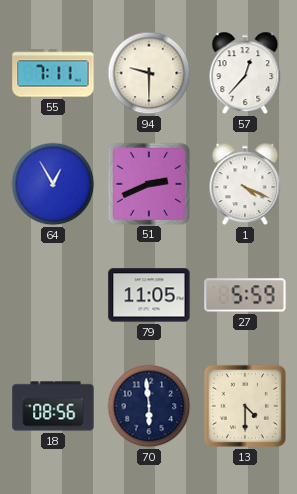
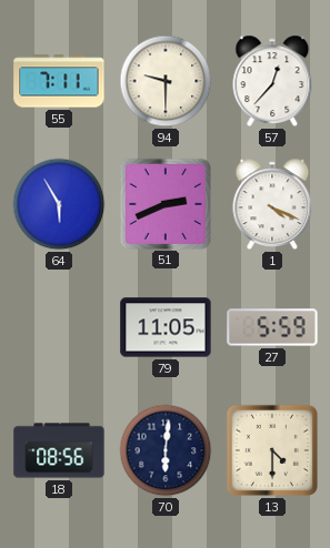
64: 12:55 -> 5:55 (59, 204)
70: 5:59 -> 6:01 (166, 450)
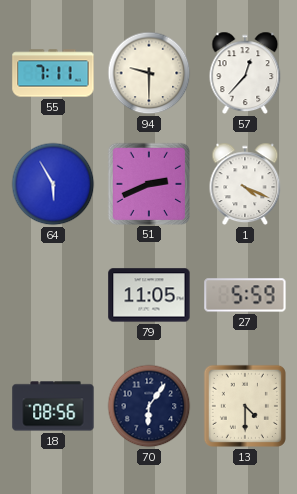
70: 6:01 -> 6:06 (149, 406)
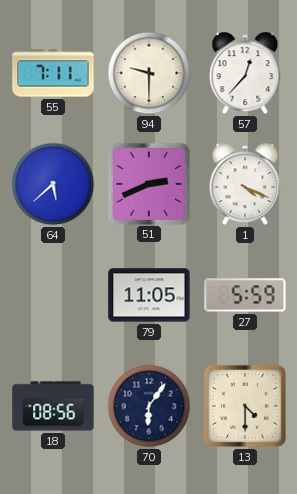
64: 5:55 -> 5:38 (53, 184)
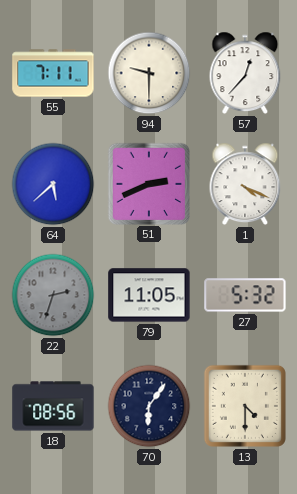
22: none -> 2:33 (53, 295)
27: 5:59 -> 5:32 (245, 295)
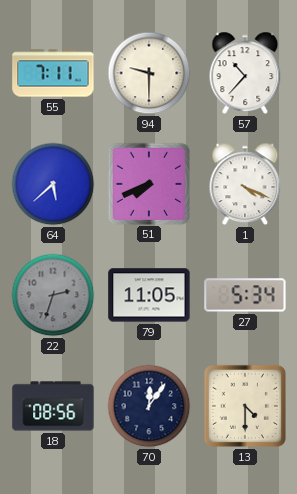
57: 12:37 -> 10:37 (245, 73)
51: 2:41 -> 7:41 (148, 183)
27: 5:32 -> 5:34 (245, 295)
70: 6:06 -> 12:06 (149, 406)
